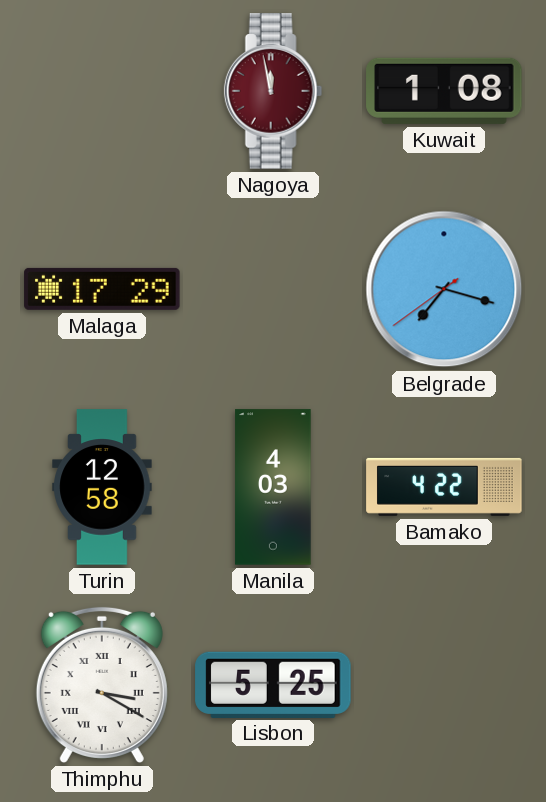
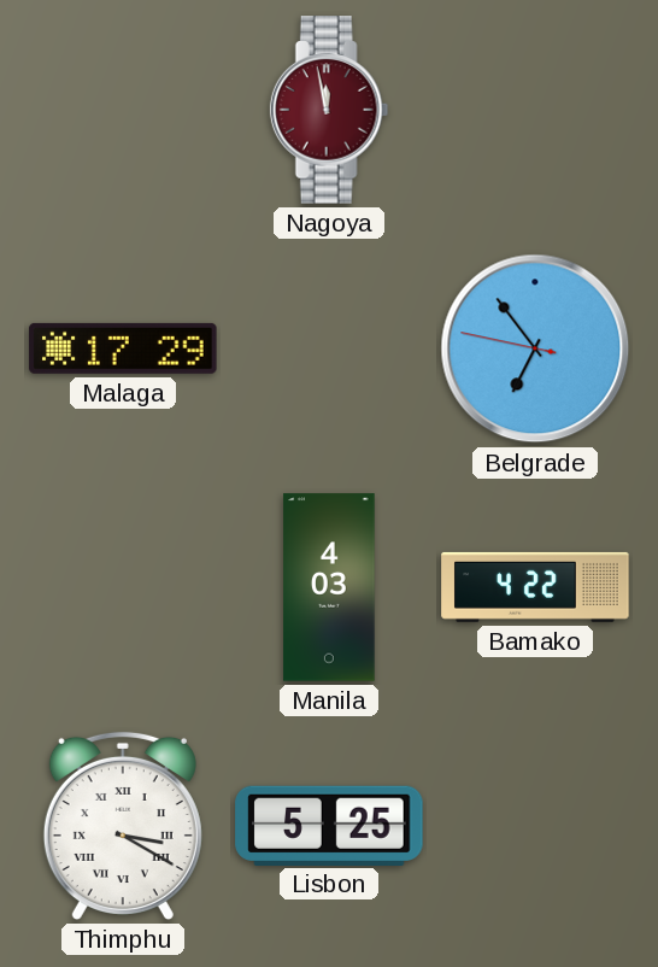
Kuwait: 1:08 -> none (444, 91)
Belgrade: 7:17 -> 6:53 (535, 348)
Turin: 12:58 -> none (102, 487)
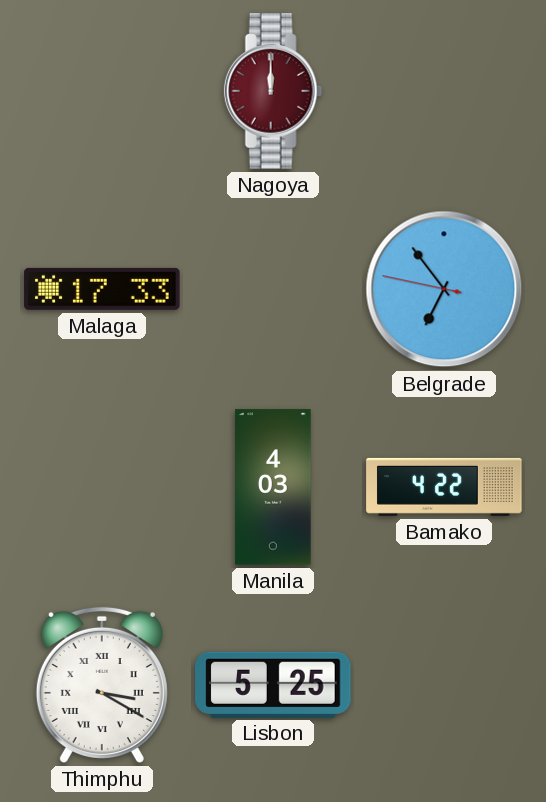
Nagoya: 11:58 -> 12:00 (273, 91)
Malaga: 17:29 -> 17:33 (102, 289)
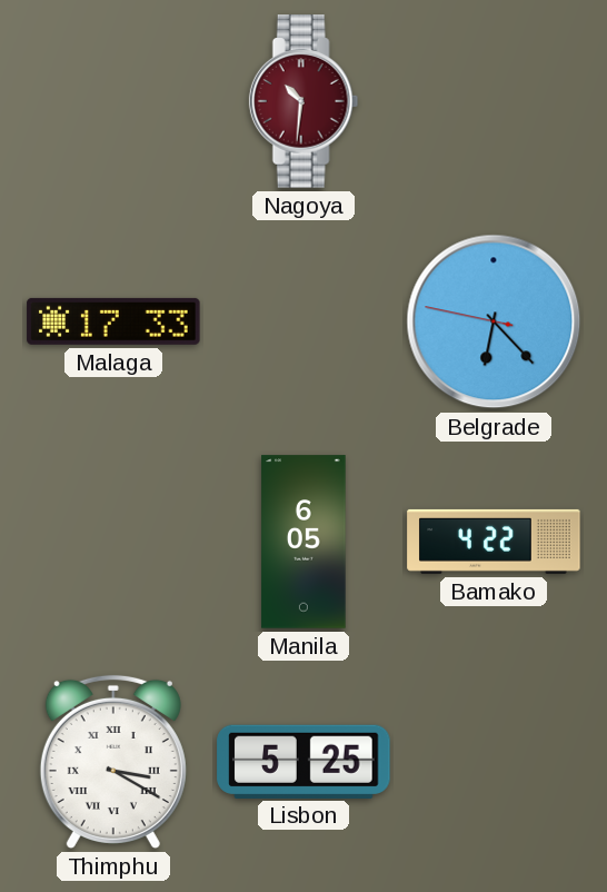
Nagoya: 12:00 -> 10:31 (303, 101)
Belgrade: 6:53 -> 6:22 (494, 321)
Manila: 4:03 -> 6:05 (303, 542)
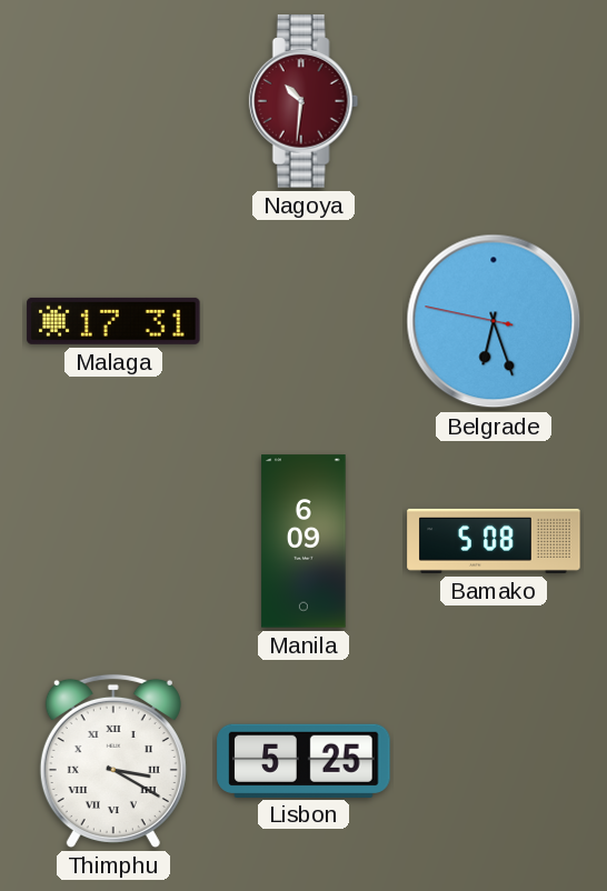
Malaga: 17:33 -> 17:31 (113, 321)
Belgrade: 6:22 -> 6:26 (494, 321)
Manila: 6:05 -> 6:09 (303, 541)
Bamako: 4:22 -> 5:08 (494, 541)
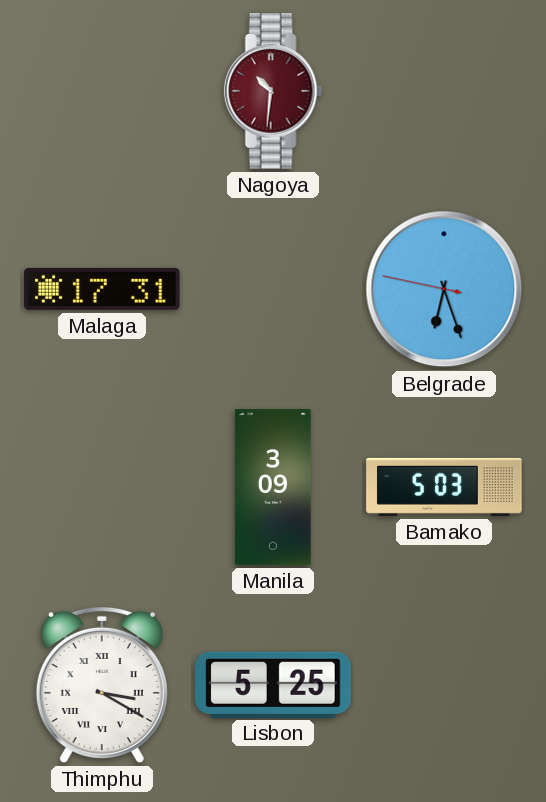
Manila: 6:09 -> 3:09 (273, 487)
Bamako: 5:08 -> 5:03 (444, 487)
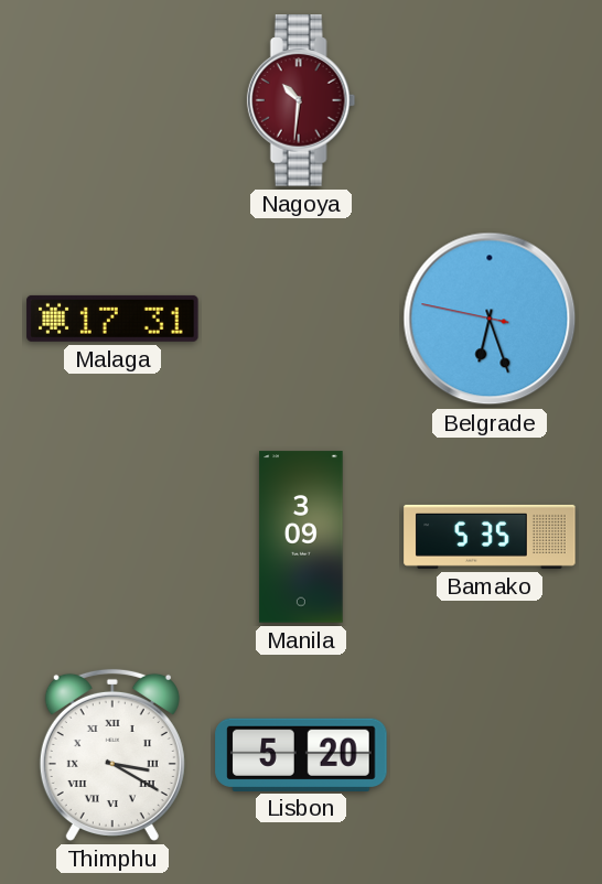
Bamako: 5:03 -> 5:35 (490, 537)
Lisbon: 5:25 -> 5:20 (301, 754)
